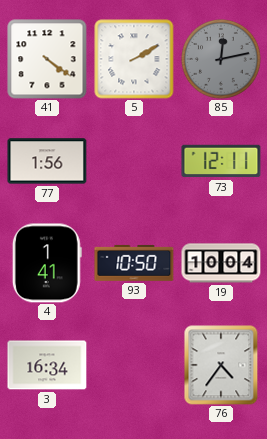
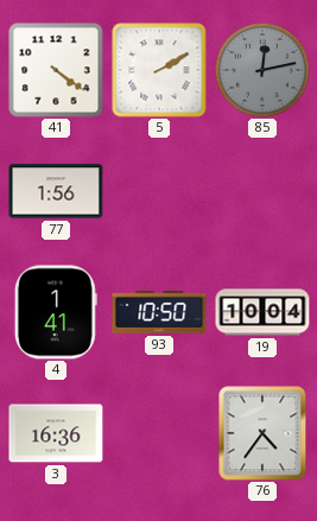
73: 12:11 -> none (221, 161)
3: 16:34 -> 16:36 (56, 433)
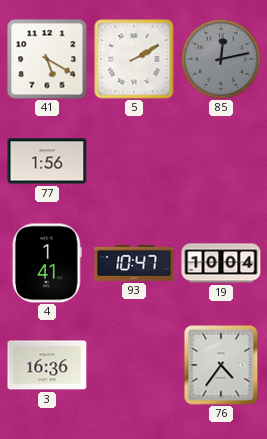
41: 4:21 -> 5:20 (47, 59)
93: 10:50 -> 10:47 (134, 263)
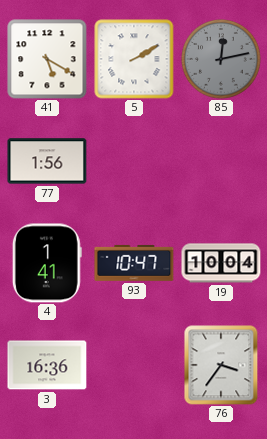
76: 4:36 -> 3:36 (221, 365)
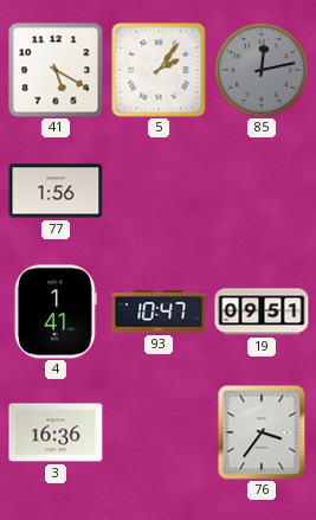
5: 2:10 -> 2:06 (159, 70)
19: 10:04 -> 09:51 (262, 312)
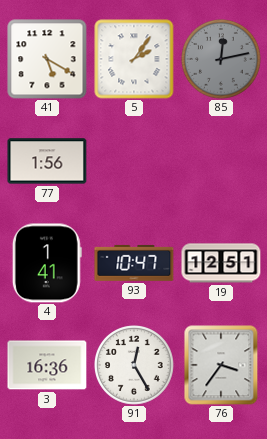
19: 09:51 -> 12:51 (221, 263)
91: none -> 12:25 (135, 366)
